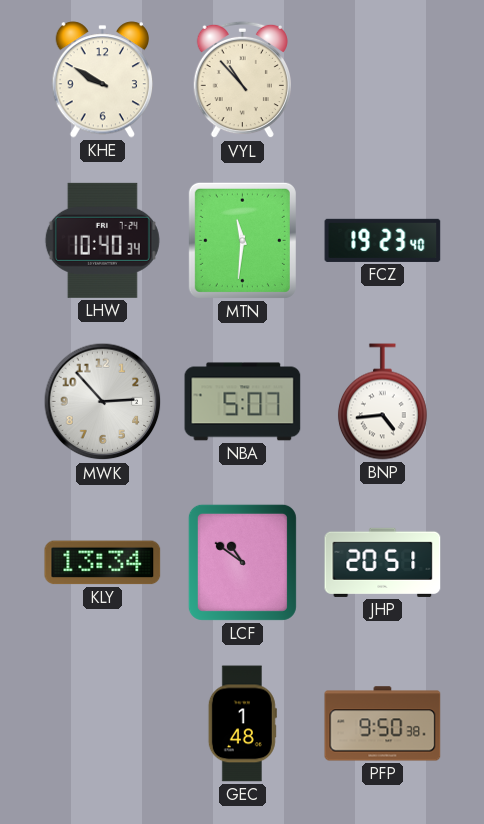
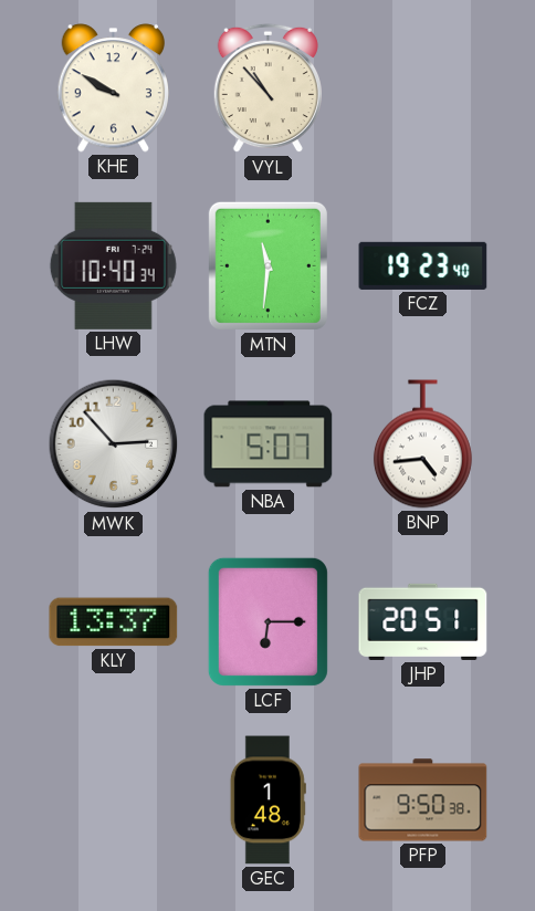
KLY: 13:34 -> 13:37 (114, 622)
LCF: 10:51 -> 6:15 (267, 621)
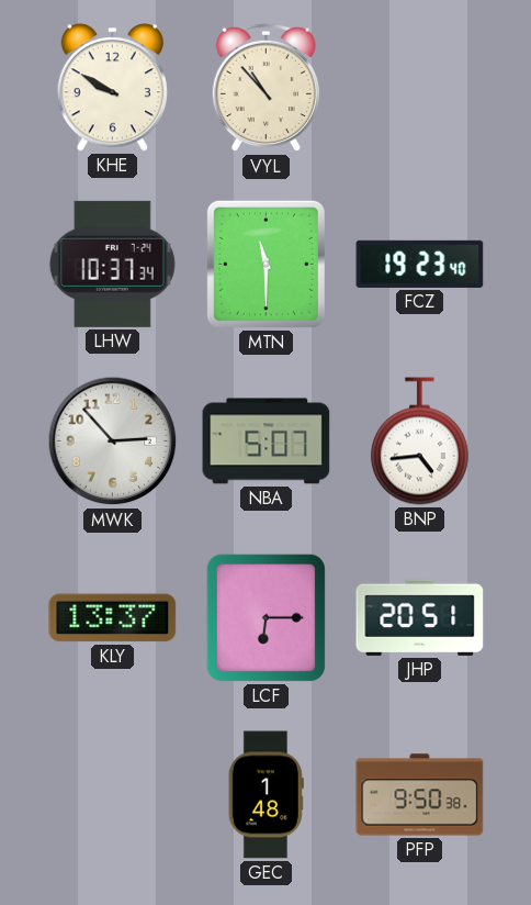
LHW: 10:40 -> 10:37 (112, 264)
MTN: 11:31 -> 11:30 (265, 264)
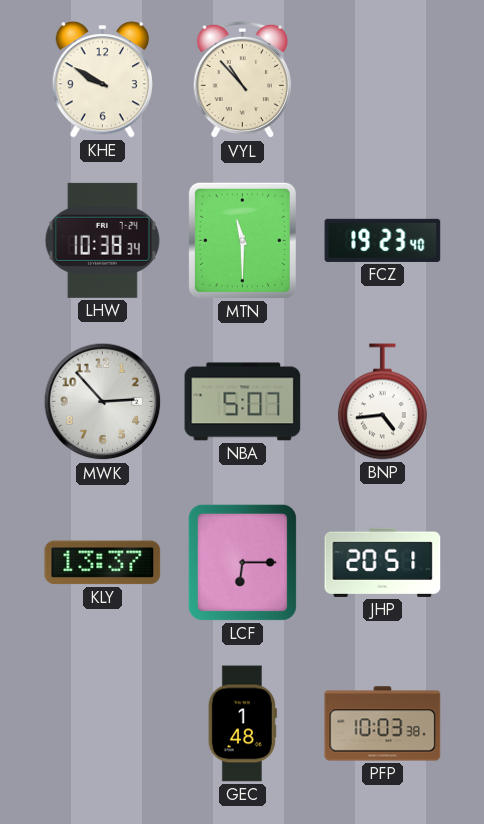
LHW: 10:37 -> 10:38 (102, 240)
PFP: 9:50 -> 10:03 (383, 724)
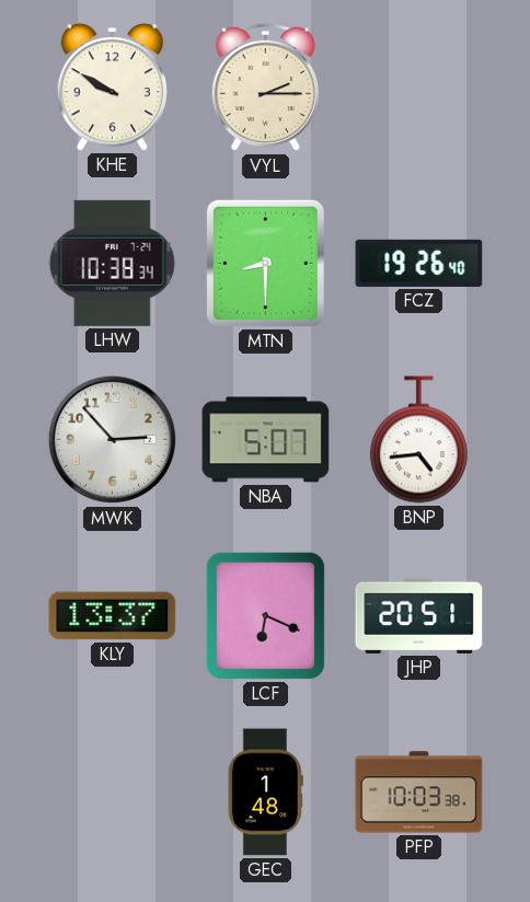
VYL: 10:53 -> 2:15 (265, 88)
MTN: 11:30 -> 8:30 (265, 263)
FCZ: 19:23 -> 19:26 (419, 263)
LCF: 6:15 -> 6:19 (265, 615)
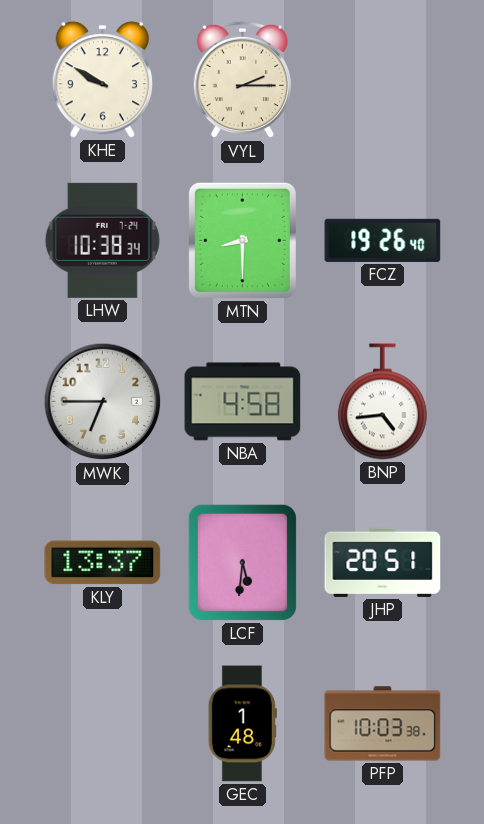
MWK: 2:53 -> 6:45 (103, 402)
NBA: 5:07 -> 4:58 (243, 402)
LCF: 6:19 -> 5:31 (242, 562)
